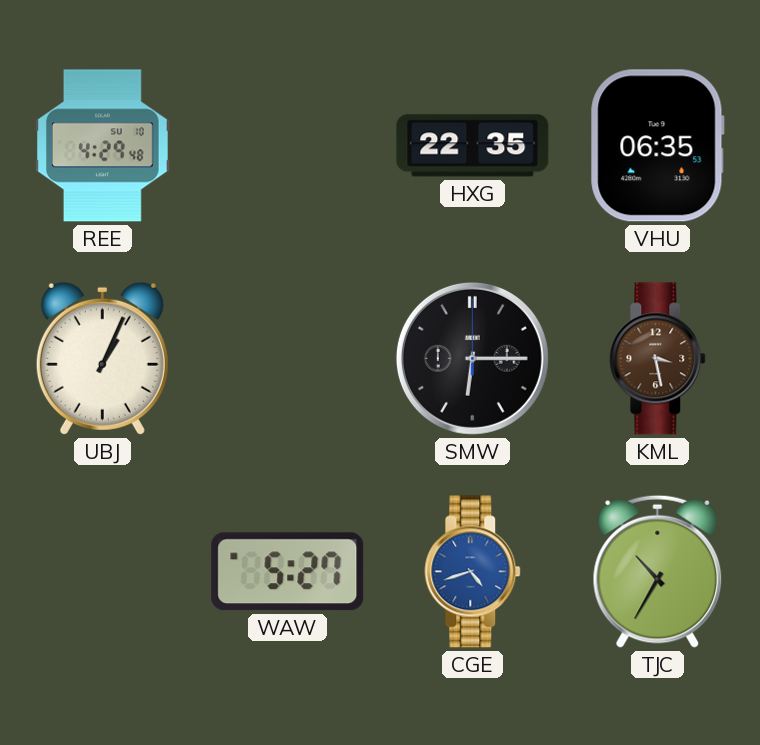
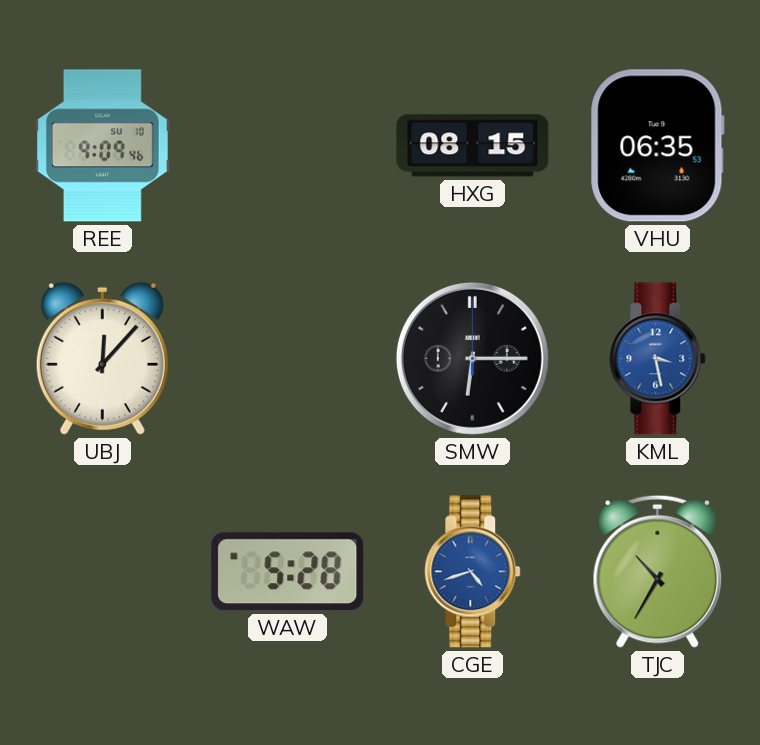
REE: 4:29 -> 9:09 (102, 146)
HXG: 22:35 -> 08:15 (473, 146)
UBJ: 1:04 -> 12:07 (102, 358)
KML dial: brown -> blue (658, 359)
WAW: 5:27 -> 5:28 (288, 572)
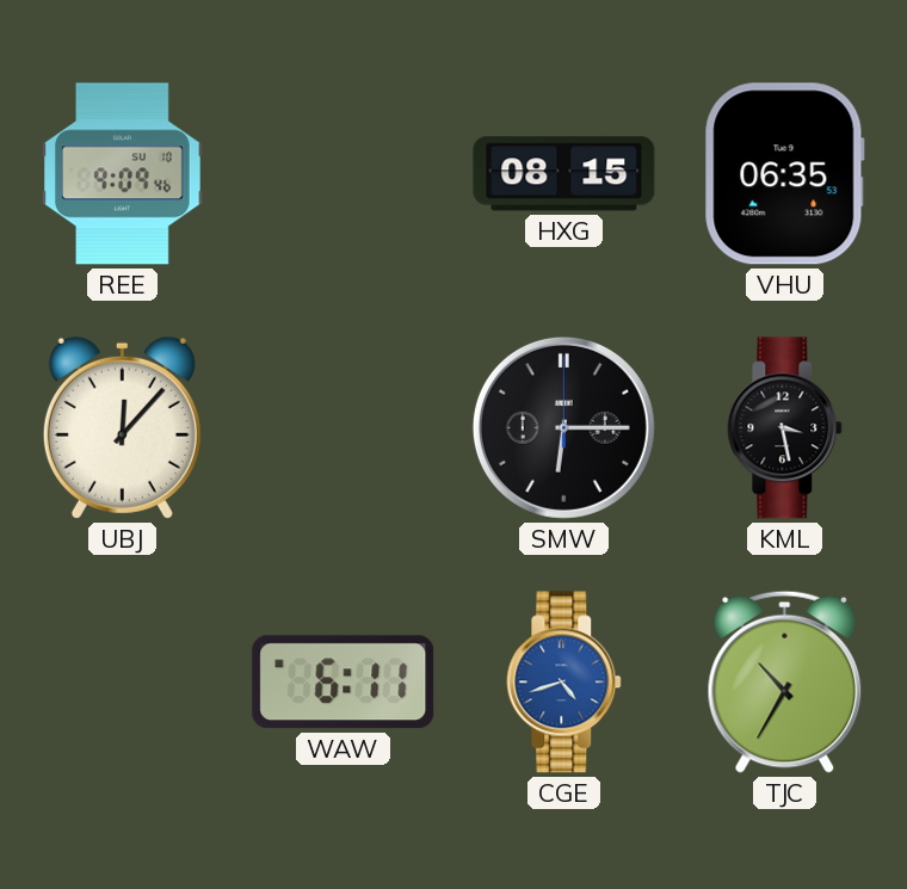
KML dial: blue -> black (785, 428)
WAW: 5:28 -> 6:11 (344, 683)
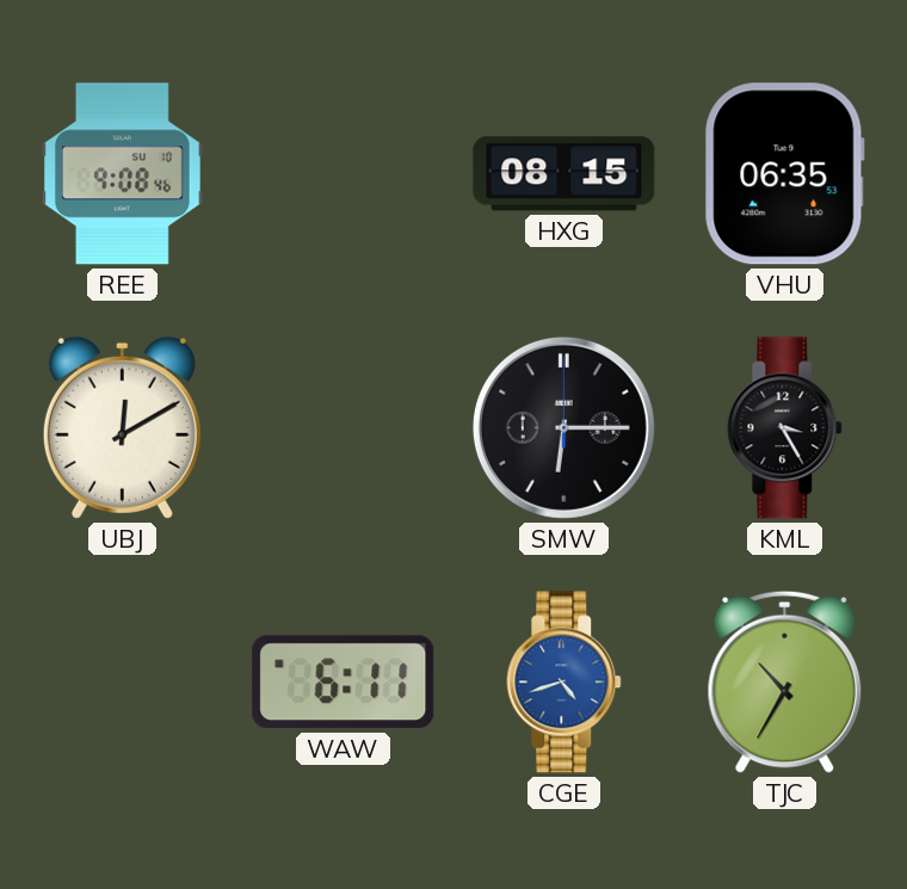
REE: 9:09 -> 9:08 (122, 174)
UBJ: 12:07 -> 12:10 (122, 427)
KML: 3:28 -> 3:25 (785, 428)
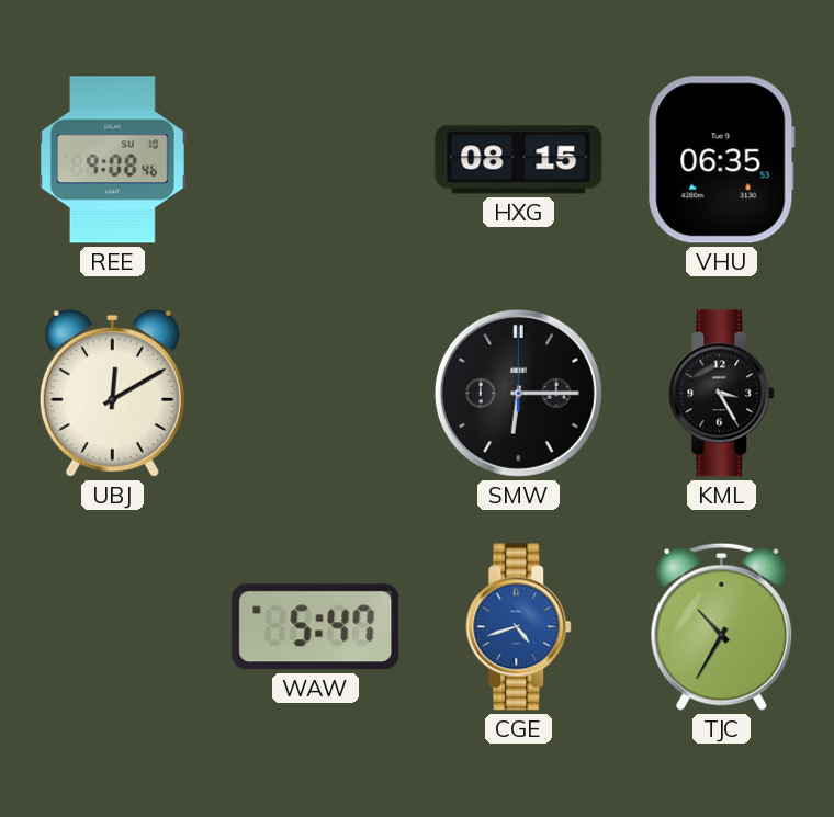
WAW: 6:11 -> 5:47 (316, 627)
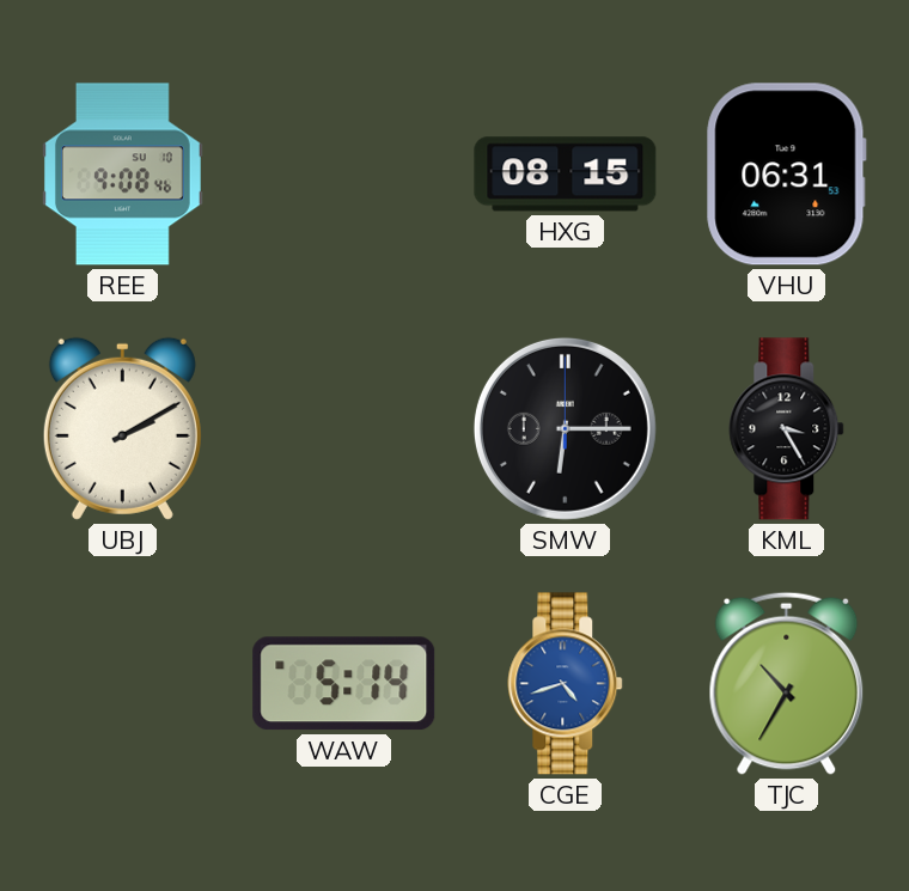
VHU: 06:35 -> 06:31 (786, 175)
UBJ: 12:10 -> 2:10 (122, 428)
WAW: 5:47 -> 5:14 (344, 684)
